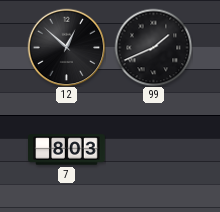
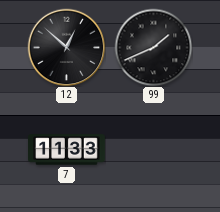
7: 8:03 -> 11:33 (67, 150)
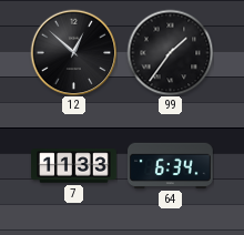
99: 1:41 -> 1:36 (170, 52)
64: none -> 6:34 (171, 165)
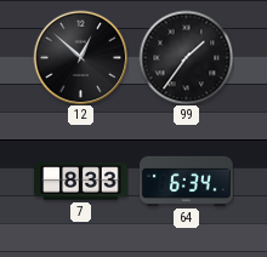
7: 11:33 -> 8:33 (81, 182)
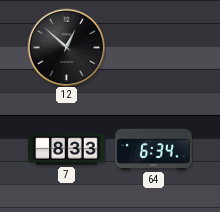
99: 1:36 -> none (186, 57)
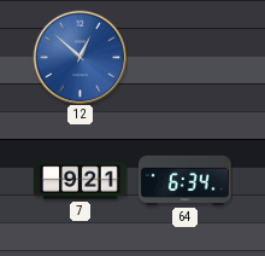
12 dial: black -> blue (79, 57)
7: 8:33 -> 9:21 (81, 181)
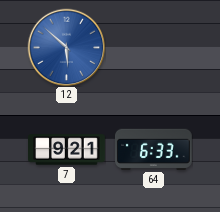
12: 12:52 -> 5:52 (66, 47)
64: 6:34 -> 6:33 (154, 149)
